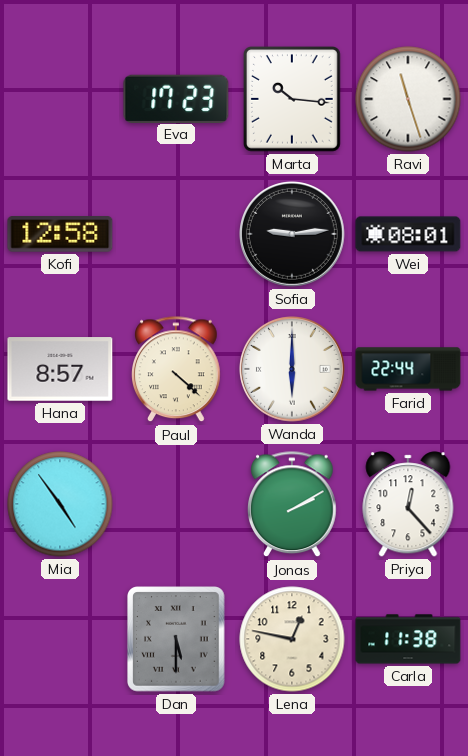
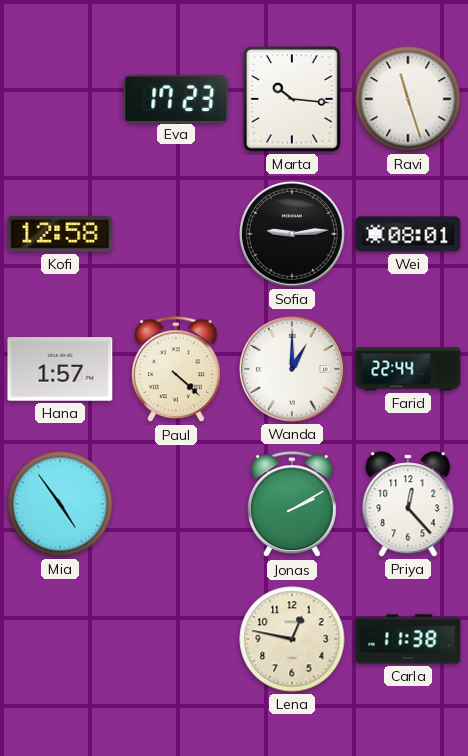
Hana: 8:57 -> 1:57 (60, 369)
Wanda: 6:00 -> 1:00 (293, 370)
Dan: 5:30 -> none (177, 639)
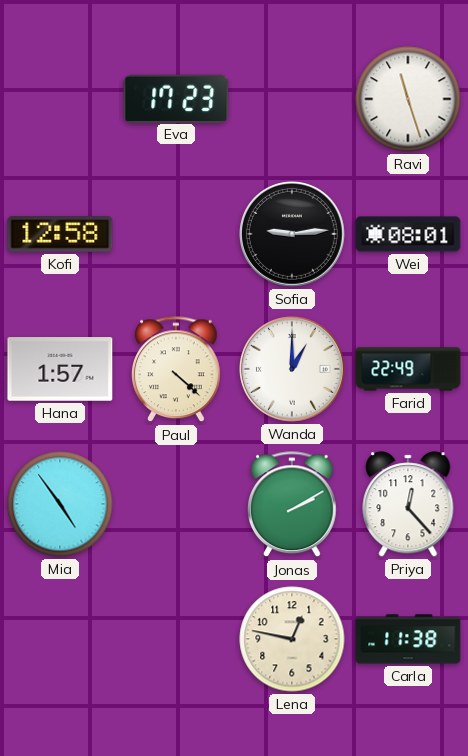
Marta: 10:16 -> none (292, 100)
Farid: 22:44 -> 22:49 (408, 369)
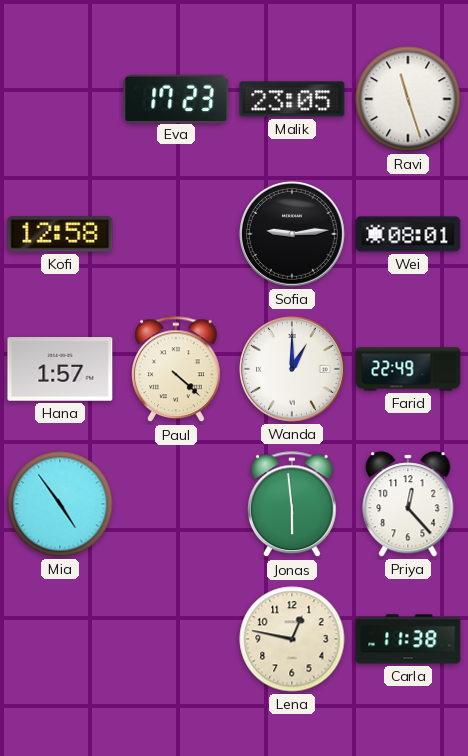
Malik: none -> 23:05 (292, 99)
Jonas: 2:10 -> 5:59 (293, 505)
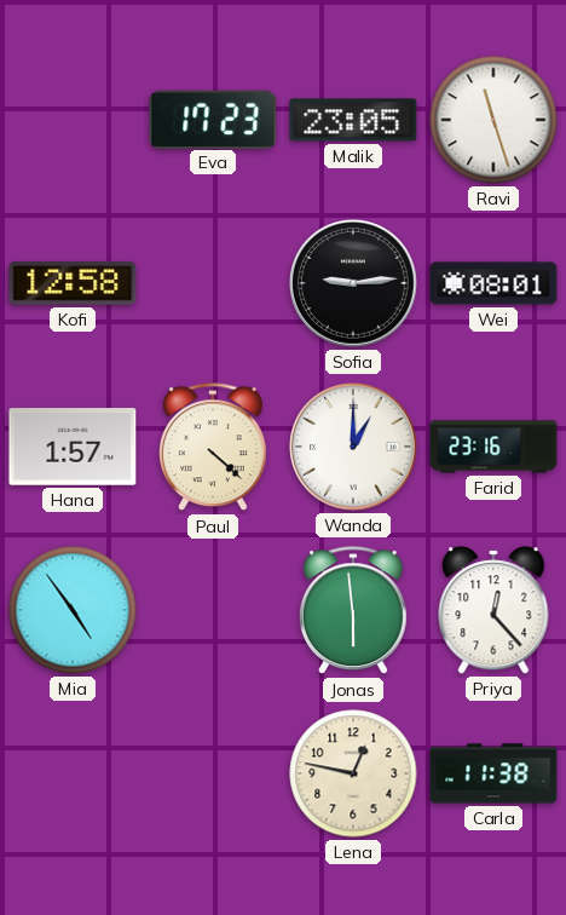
Farid: 22:49 -> 23:16 (493, 447)
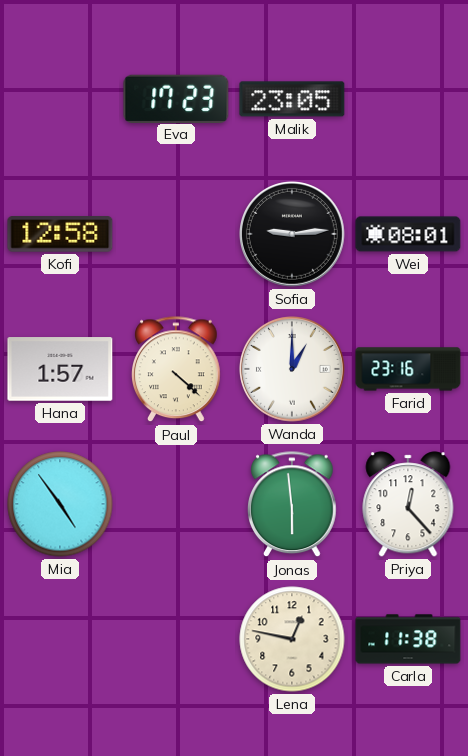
Ravi: 11:27 -> none (493, 120)
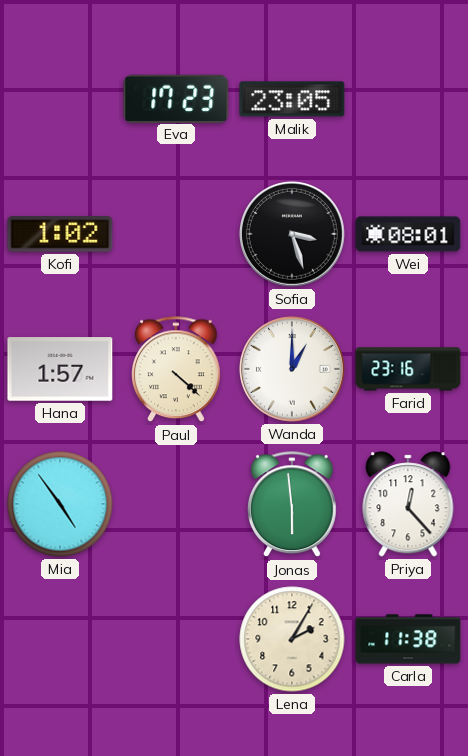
Kofi: 12:58 -> 1:02 (60, 234)
Sofia: 9:14 -> 3:27 (293, 235)
Lena: 12:47 -> 2:05 (292, 639)
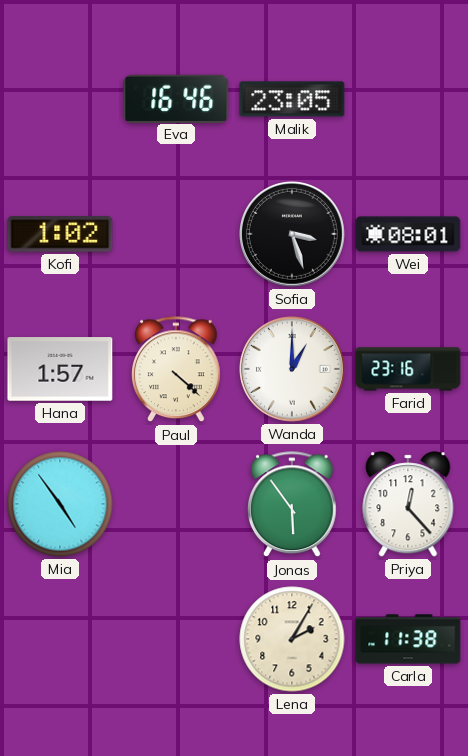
Eva: 17:23 -> 16:46 (176, 98)
Jonas: 5:59 -> 5:54 (293, 505)
